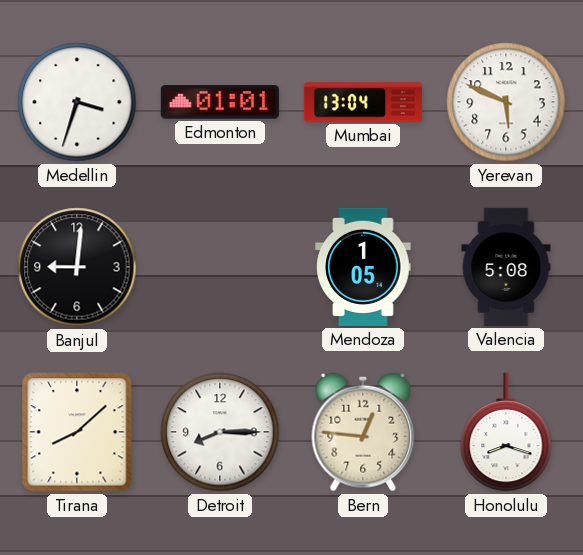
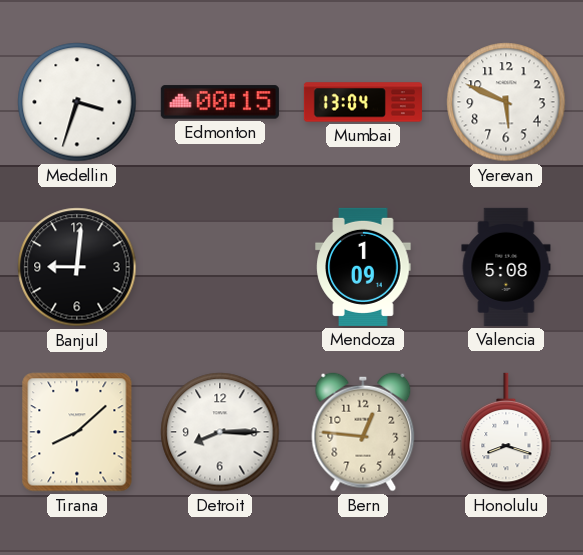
Edmonton: 01:01 -> 00:15 (220, 102)
Mendoza: 1:05 -> 1:09 (363, 267)
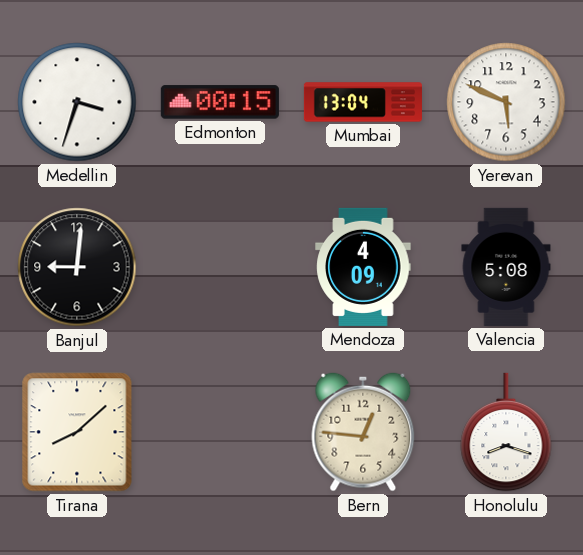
Mendoza: 1:09 -> 4:09 (363, 267)
Detroit: 8:15 -> none (220, 432)
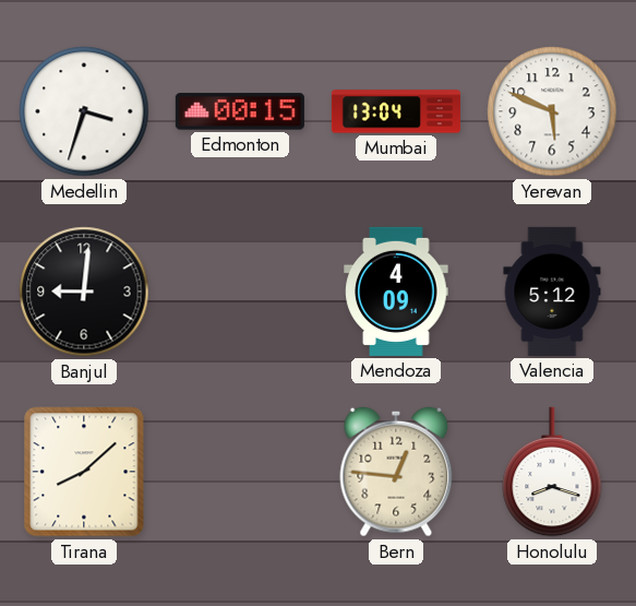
Valencia: 5:08 -> 5:12 (552, 292)
